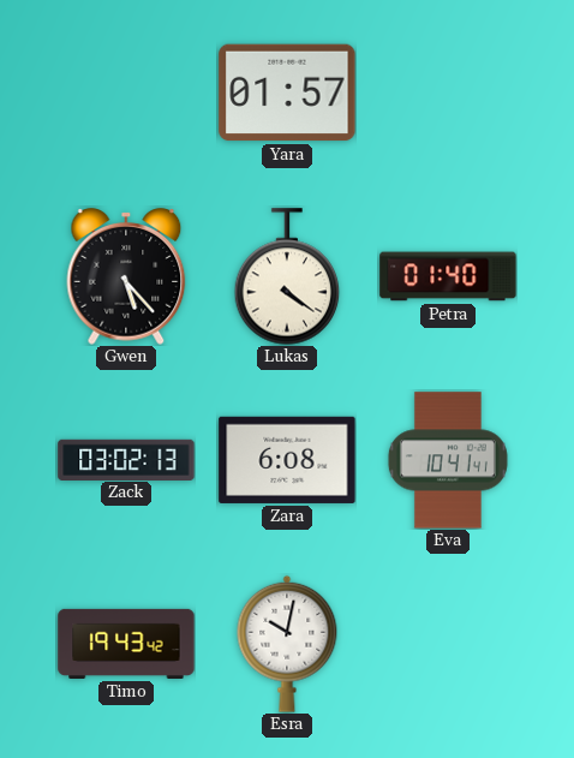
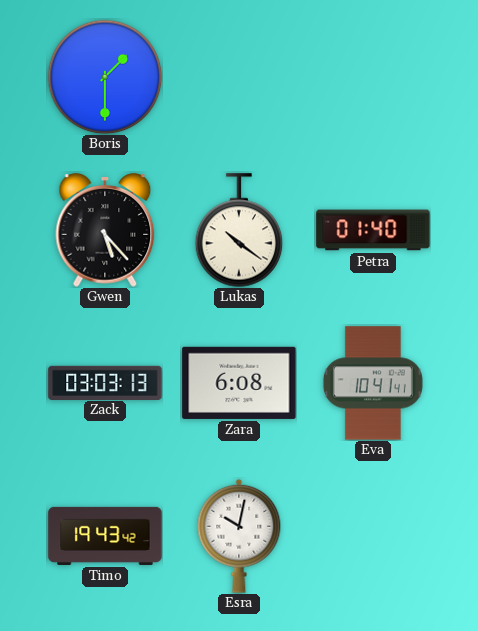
Boris: none -> 1:30 (105, 77)
Yara: 01:57 -> none (287, 92)
Lukas: 4:21 -> 10:21 (239, 230)
Zack: 03:02 -> 03:03 (105, 382)
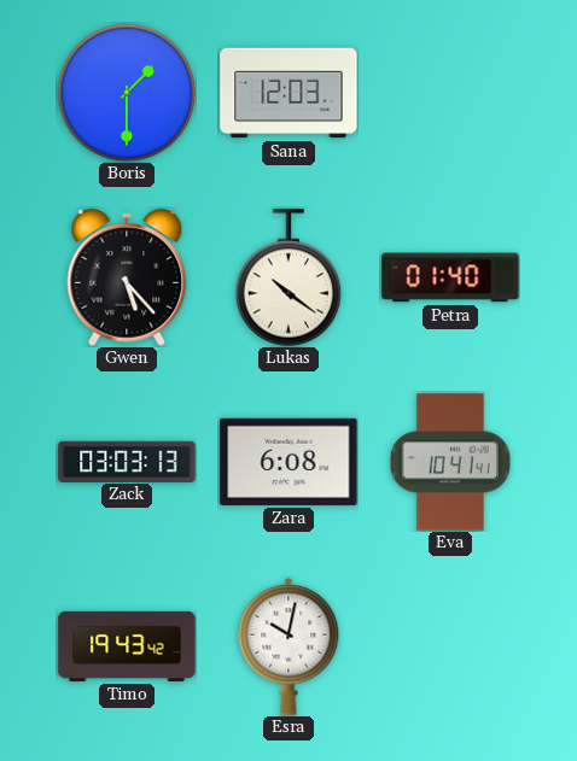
Sana: none -> 12:03 (288, 93)
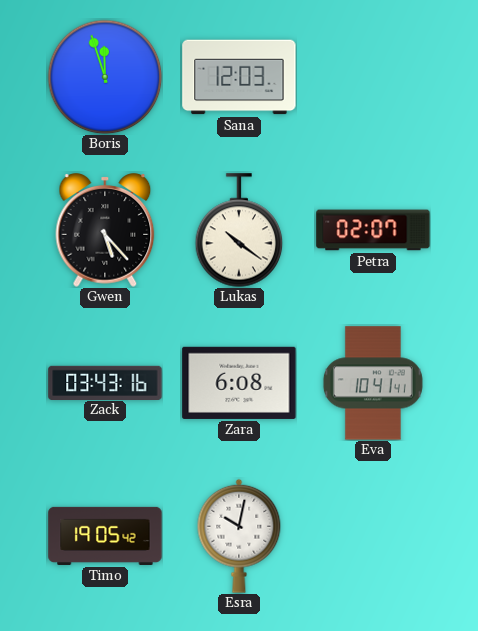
Boris: 1:30 -> 11:57 (105, 77)
Petra: 01:40 -> 02:07 (373, 230)
Zack: 03:03 -> 03:43 (105, 382)
Timo: 19:43 -> 19:05 (105, 536)
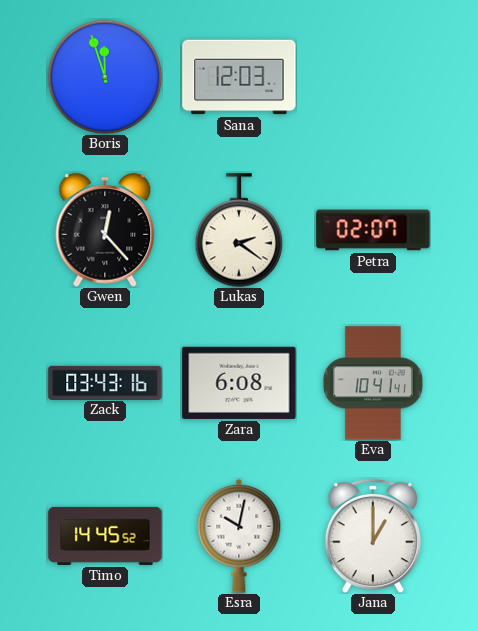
Gwen: 5:23 -> 12:23 (105, 230)
Lukas: 10:21 -> 2:21 (239, 230)
Timo: 19:05 -> 14:45 (105, 536)
Jana: none -> 1:00 (372, 536)
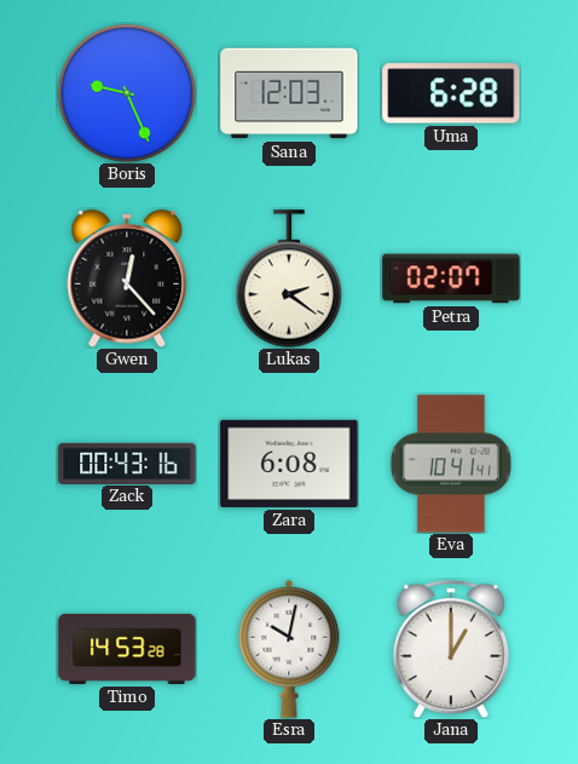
Boris: 11:57 -> 9:26 (127, 93)
Uma: none -> 6:28 (451, 93)
Zack: 03:43 -> 00:43 (127, 463)
Timo: 14:45 -> 14:53 (127, 649)
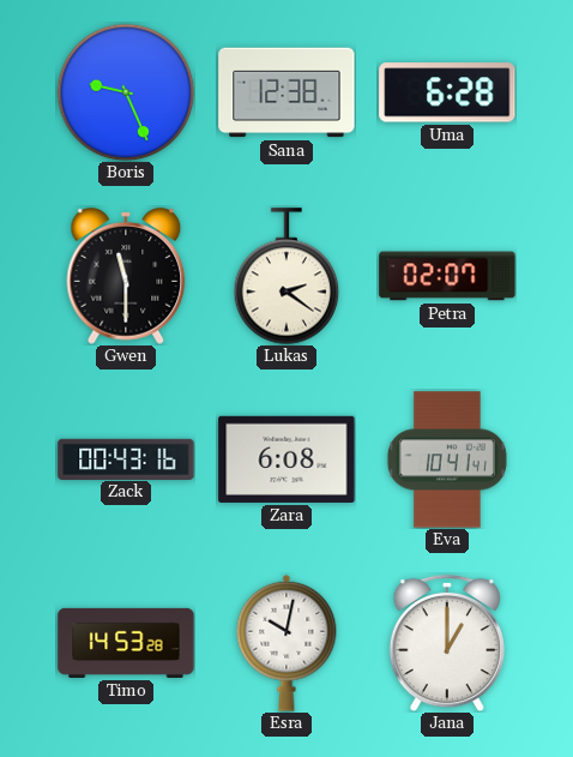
Sana: 12:03 -> 12:38 (286, 92)
Gwen: 12:23 -> 11:30 (126, 276)
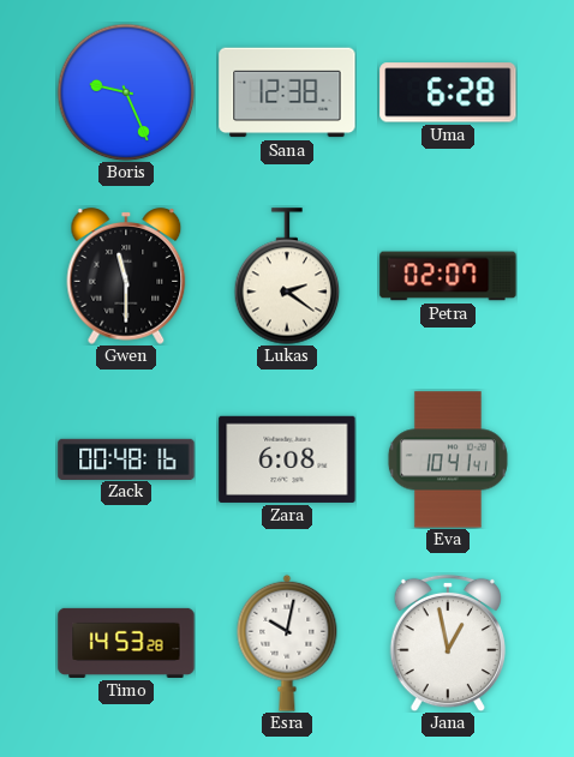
Zack: 00:43 -> 00:48 (126, 458)
Jana: 1:00 -> 12:58 (447, 643)
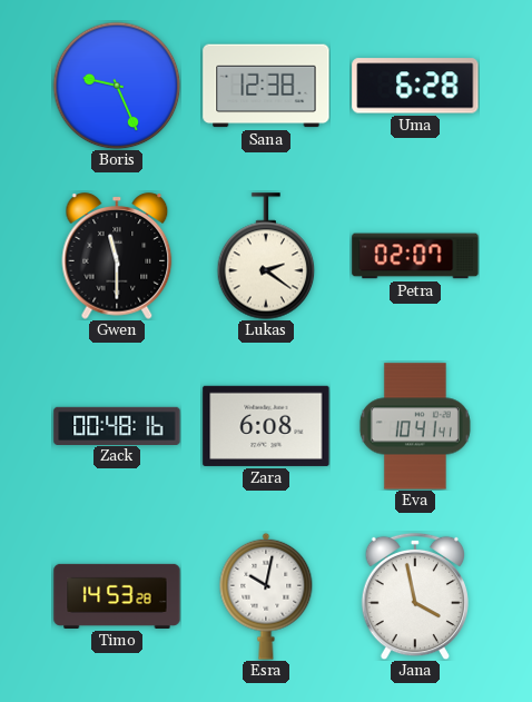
Jana: 12:58 -> 3:58 (414, 596)
